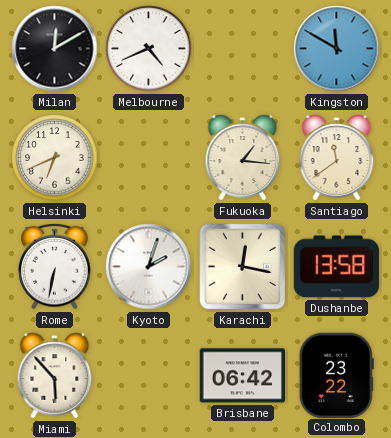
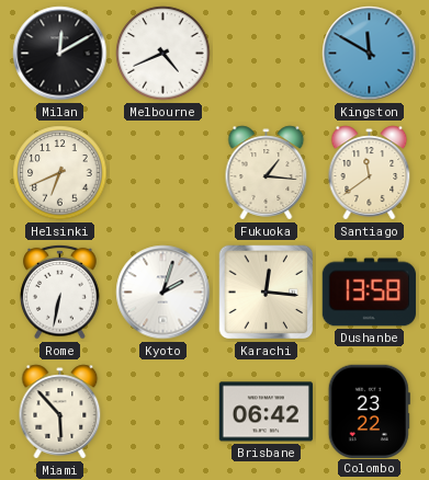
Karachi: 12:17 -> 12:16 (267, 293)
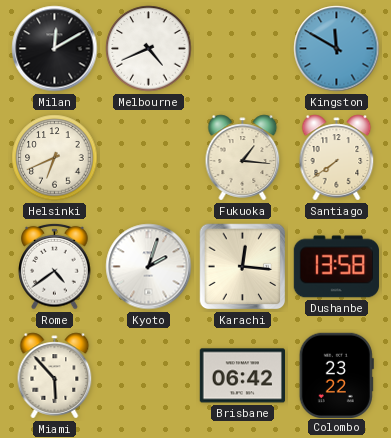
Santiago: 11:39 -> 7:39 (337, 158)
Rome: 6:32 -> 4:39 (55, 266)
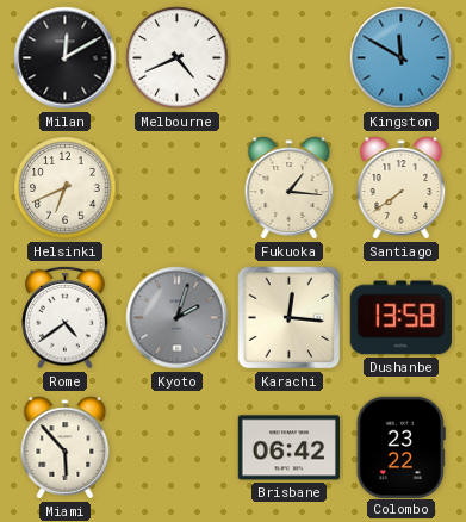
Kyoto dial: white -> grey (178, 318)
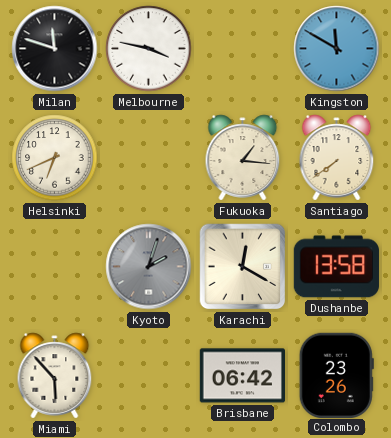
Milan: 12:10 -> 11:48 (55, 49)
Melbourne: 4:41 -> 3:47 (149, 49)
Rome: 4:39 -> none (66, 317)
Karachi: 12:16 -> 12:20 (243, 267)
Colombo: 23:22 -> 23:26 (336, 375)
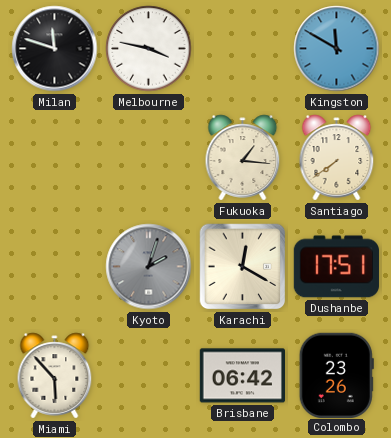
Helsinki: 6:41 -> none (55, 158)
Dushanbe: 13:58 -> 17:51 (336, 267)
